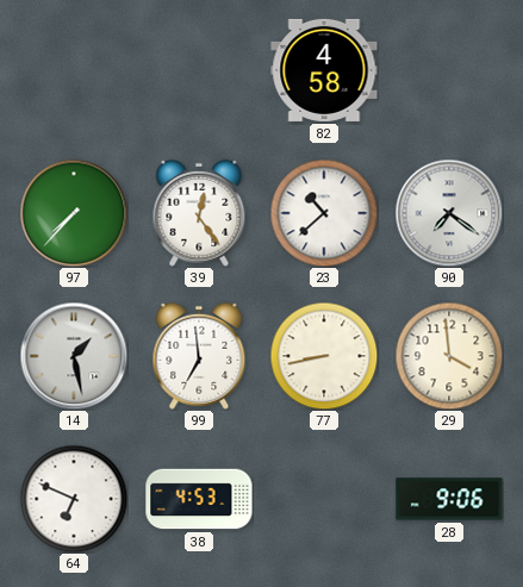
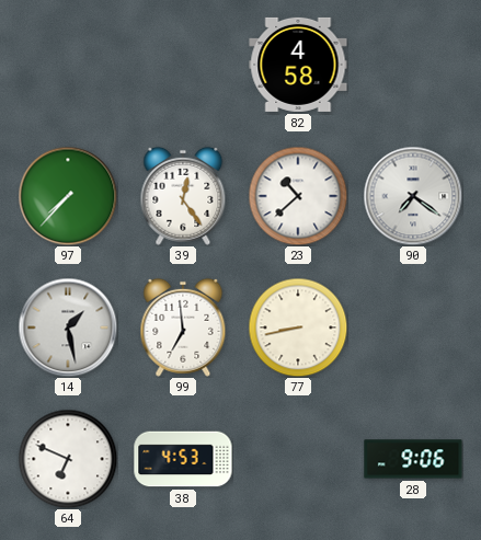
29: 3:59 -> none (449, 356)
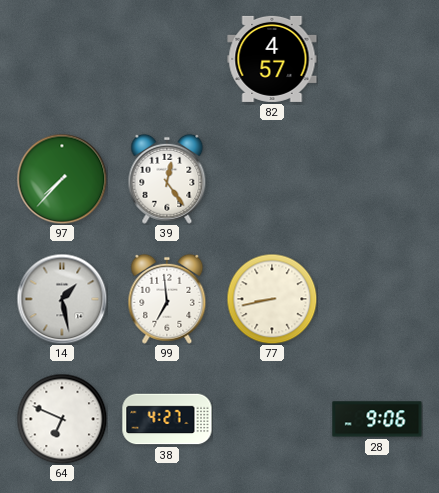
82: 4:58 -> 4:57 (272, 59)
23: 10:38 -> none (298, 196)
90: 7:21 -> none (413, 196)
38: 4:53 -> 4:27 (167, 419)
